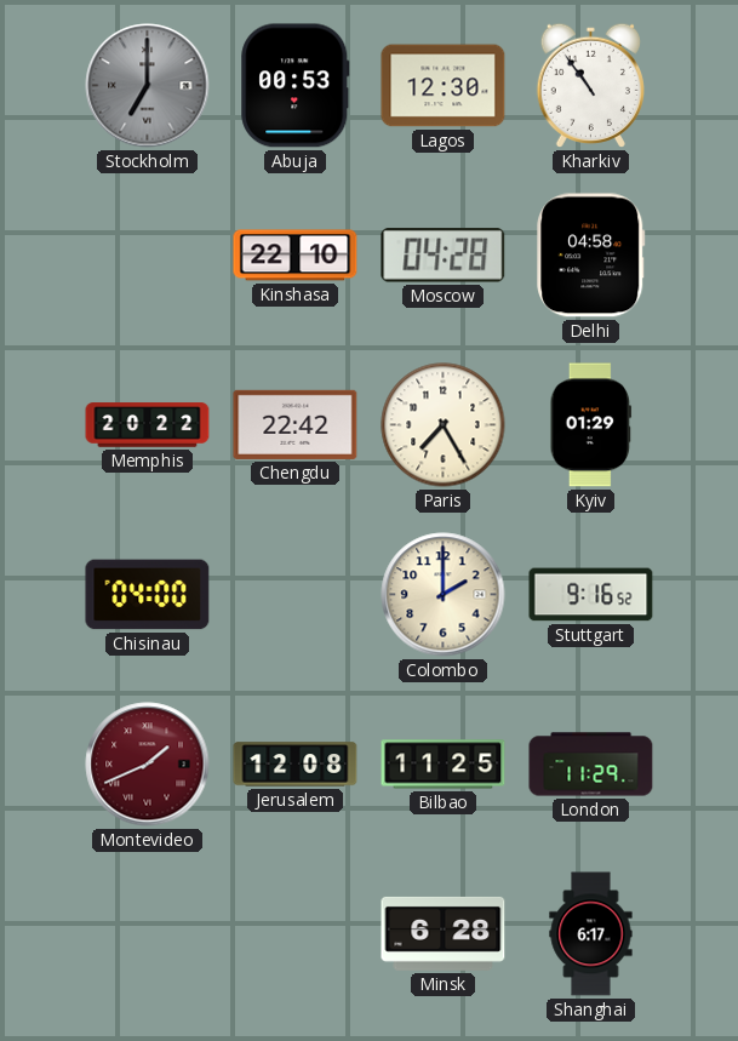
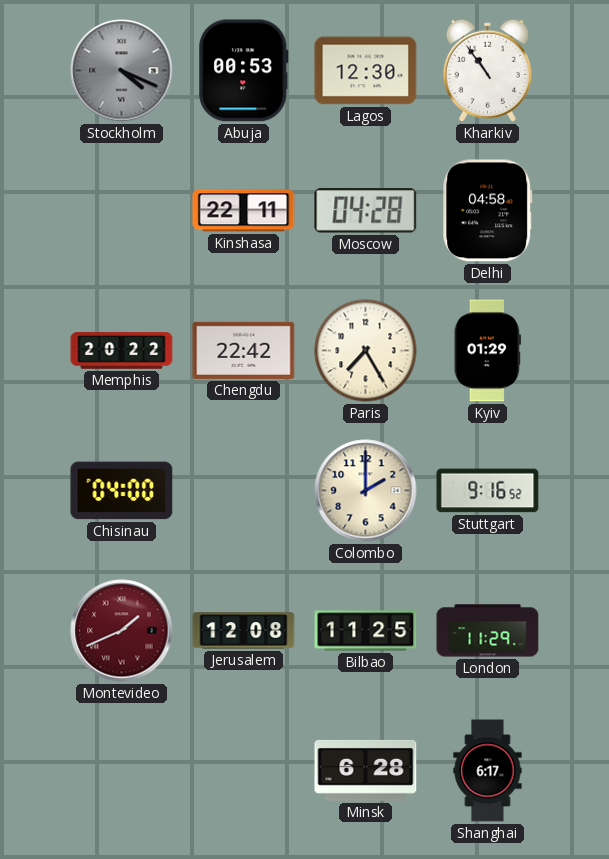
Stockholm: 7:00 -> 4:19 (122, 71)
Kinshasa: 22:10 -> 22:11 (244, 211)
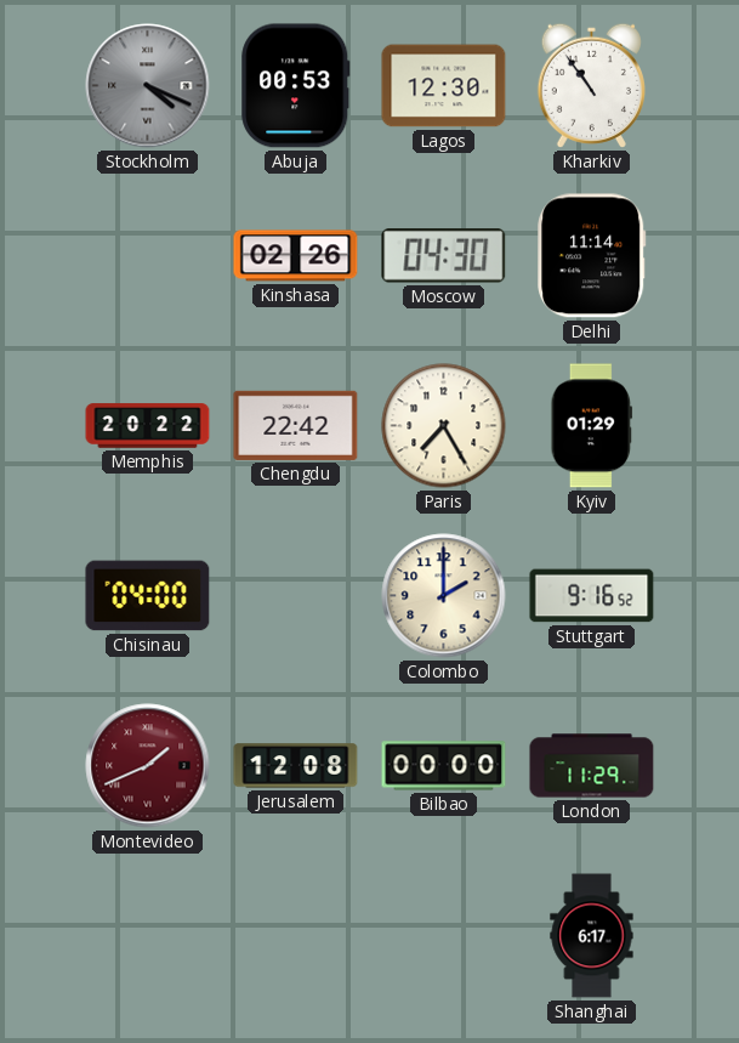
Kinshasa: 22:11 -> 02:26 (296, 256)
Moscow: 04:28 -> 04:30 (444, 256)
Delhi: 04:58 -> 11:14 (592, 256)
Bilbao: 11:25 -> 00:00 (444, 766)
Minsk: 6:28 -> none (366, 770)
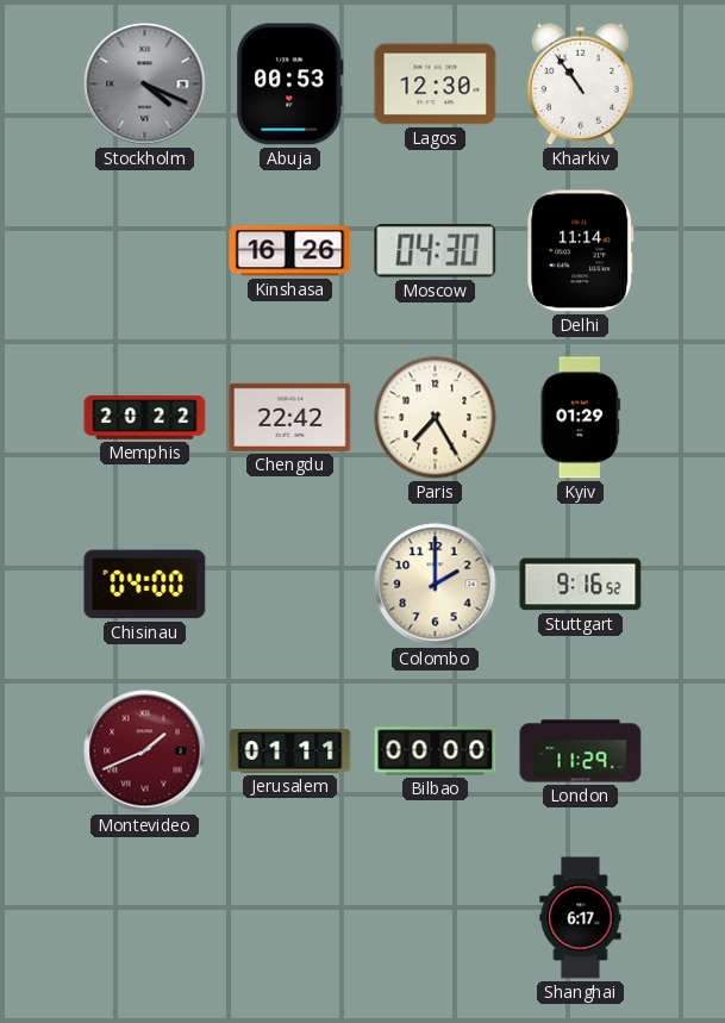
Kinshasa: 02:26 -> 16:26 (290, 251)
Jerusalem: 12:08 -> 01:11 (290, 751)
